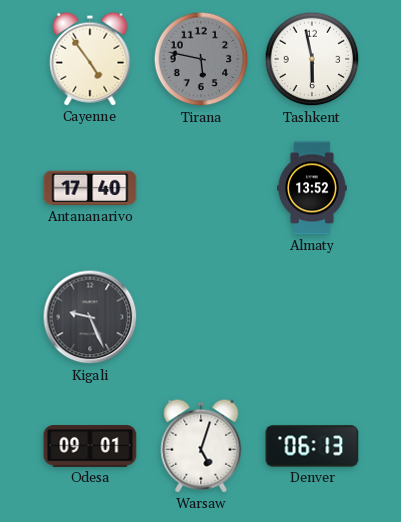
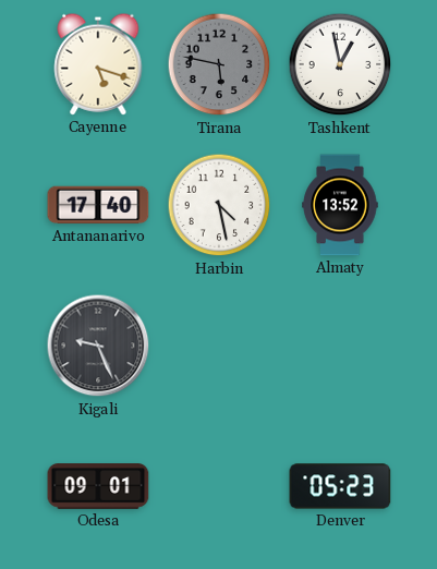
Cayenne: 4:54 -> 5:18 (98, 64)
Tashkent: 5:58 -> 12:58 (340, 64)
Harbin: none -> 4:28 (219, 205)
Warsaw: 5:03 -> none (201, 446)
Denver: 06:13 -> 05:23 (340, 486)
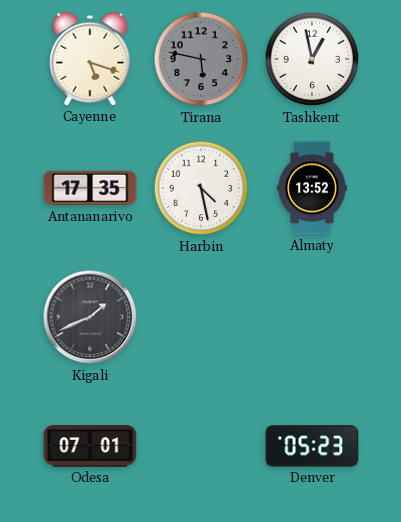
Antananarivo: 17:40 -> 17:35 (90, 188)
Kigali: 9:26 -> 1:41 (90, 317)
Odesa: 09:01 -> 07:01 (90, 446)
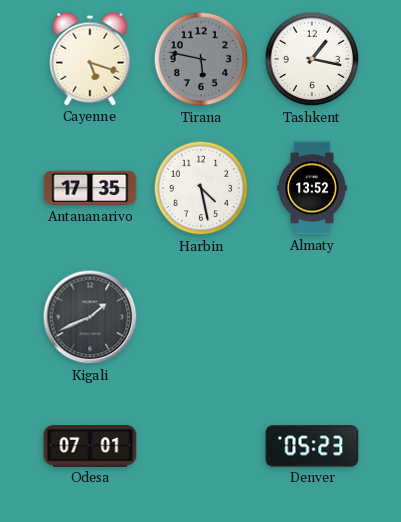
Tashkent: 12:58 -> 1:17 (312, 59)
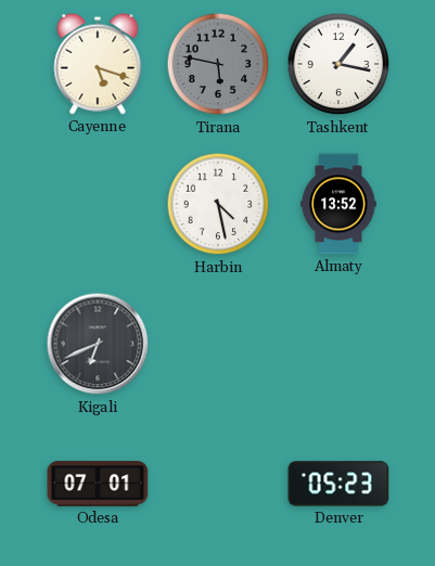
Antananarivo: 17:35 -> none (90, 188)
Kigali: 1:41 -> 6:41 (98, 344)
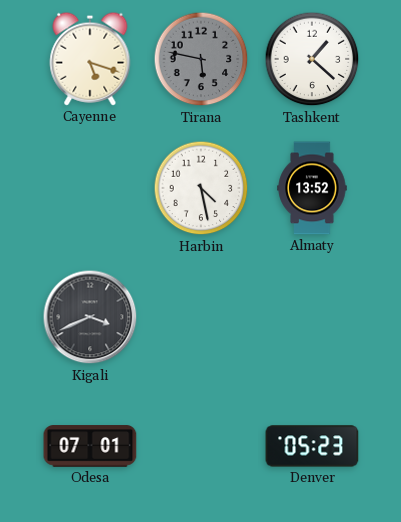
Tashkent: 1:17 -> 1:22 (312, 59)
Kigali: 6:41 -> 3:41 (90, 317)
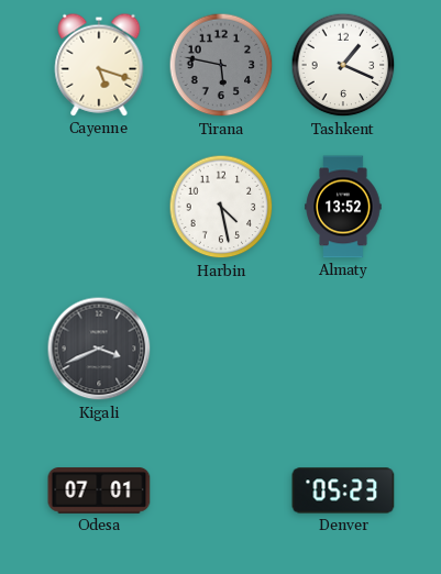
Tashkent: 1:22 -> 1:19 (343, 65)
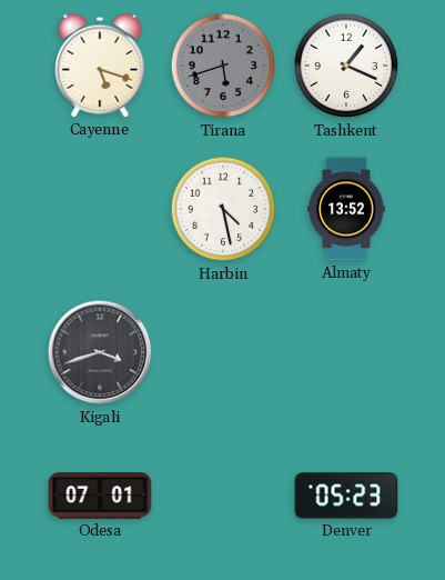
Tirana: 5:47 -> 5:42 (223, 66)
Kigali: 3:41 -> 3:42 (100, 352)
